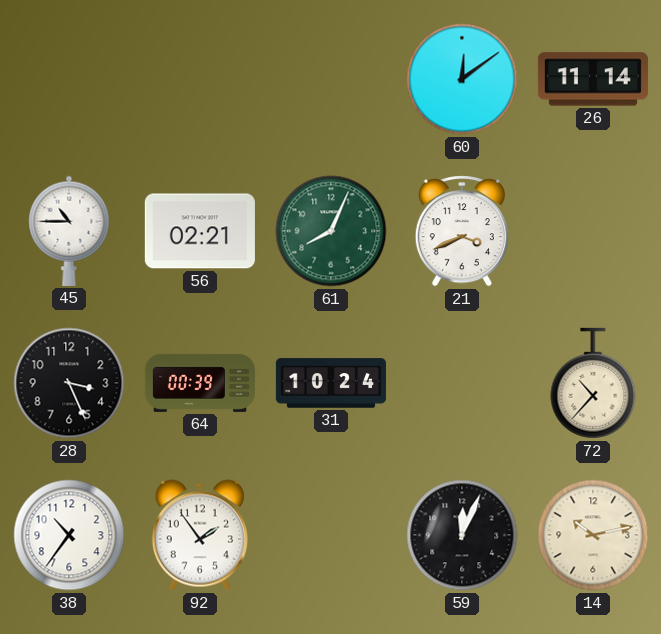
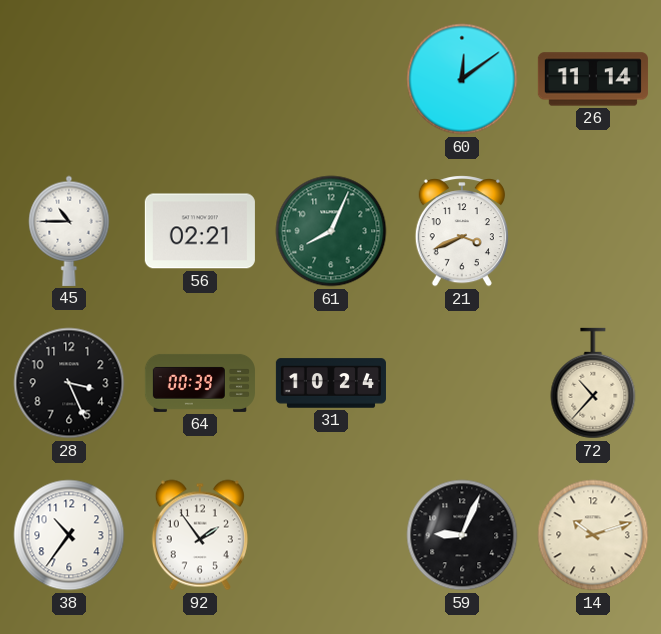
59: 12:04 -> 9:04 (462, 535)
14: 10:13 -> 10:12 (593, 535)
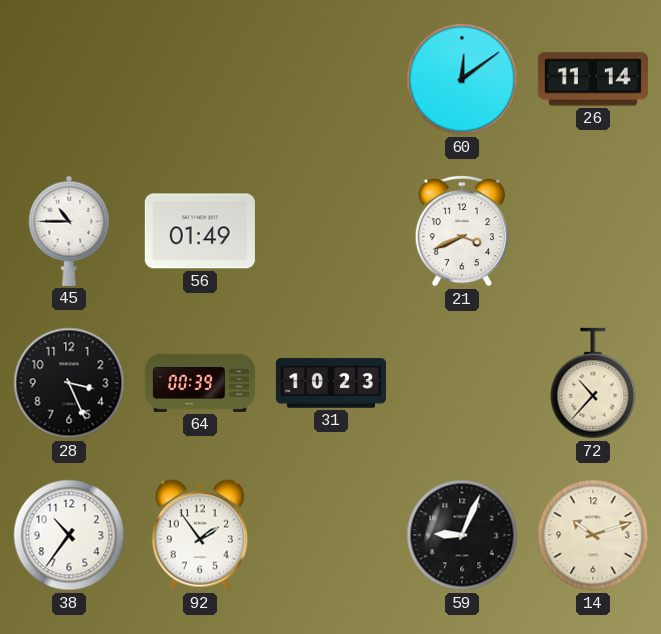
56: 02:21 -> 01:49 (200, 231)
61: 8:04 -> none (331, 231)
31: 10:24 -> 10:23 (331, 383)
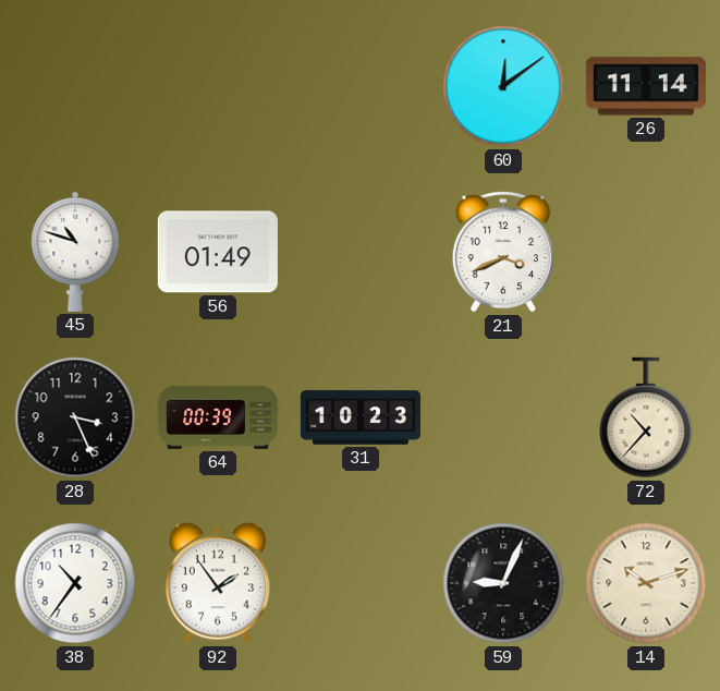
45: 10:45 -> 10:48 (75, 252)
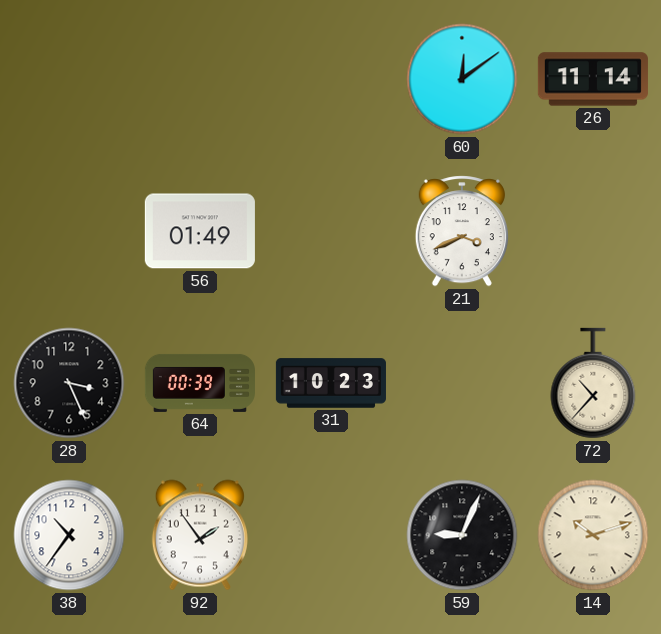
45: 10:48 -> none (75, 252)
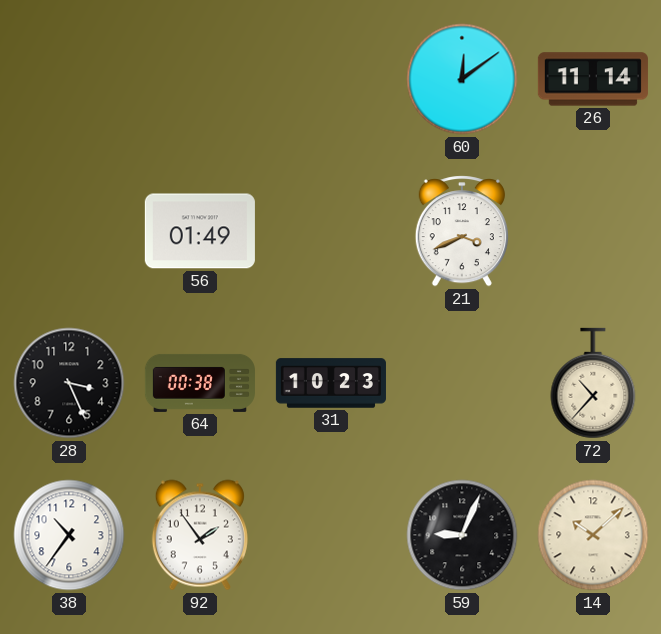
64: 00:39 -> 00:38 (200, 383)
14: 10:12 -> 10:08 (593, 535)
